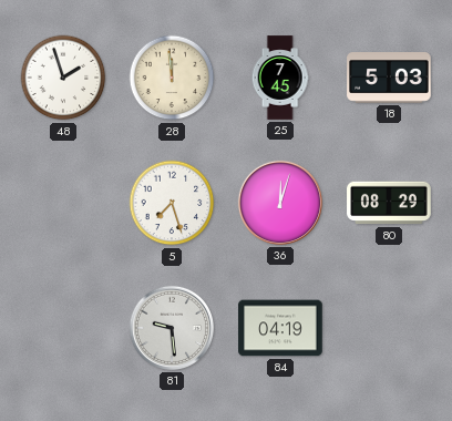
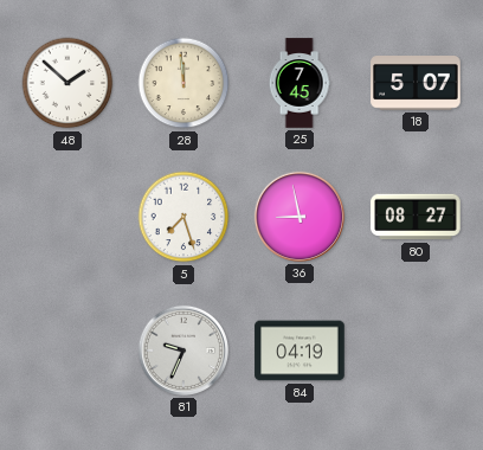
48: 1:57 -> 1:52 (67, 83)
18: 5:03 -> 5:07 (416, 84)
36: 12:03 -> 8:58 (300, 217)
80: 08:29 -> 08:27 (416, 217)
81: 9:29 -> 9:34 (183, 351)
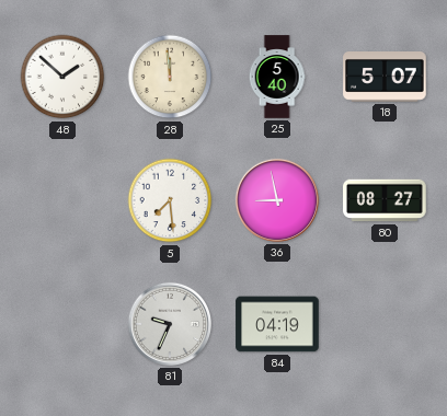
25: 7:45 -> 5:40 (277, 77)
5: 7:27 -> 7:29 (170, 200)
